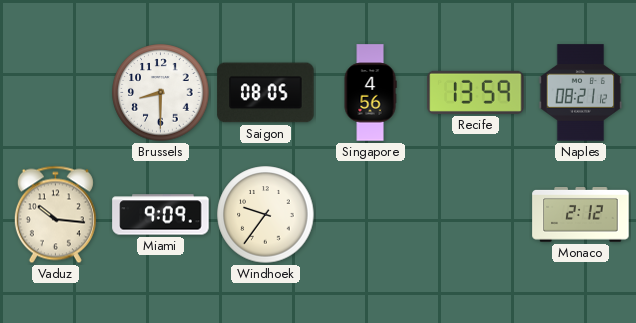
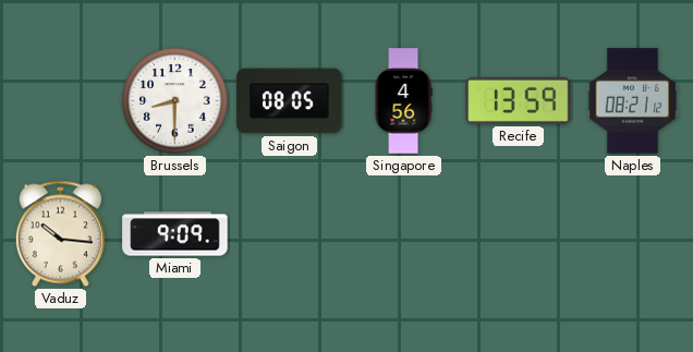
Windhoek: 9:36 -> none (266, 215)
Monaco: 2:12 -> none (581, 215)
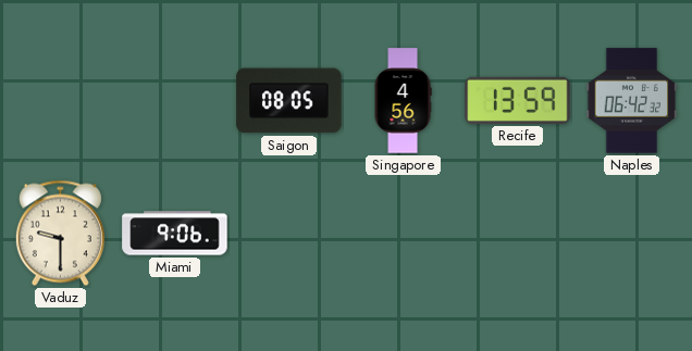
Brussels: 8:30 -> none (175, 101)
Naples: 08:21 -> 06:42 (632, 101)
Vaduz: 10:16 -> 9:30 (60, 234)
Miami: 9:09 -> 9:06 (175, 234)
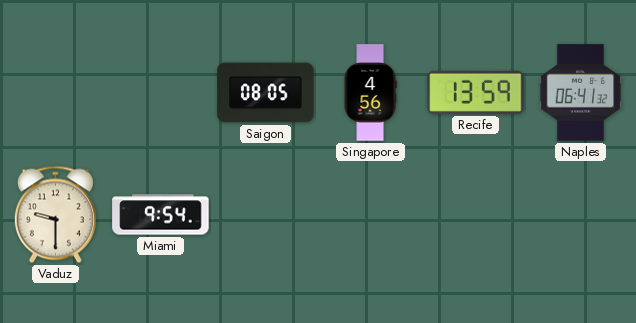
Naples: 06:42 -> 06:41 (581, 93)
Miami: 9:06 -> 9:54 (161, 215)
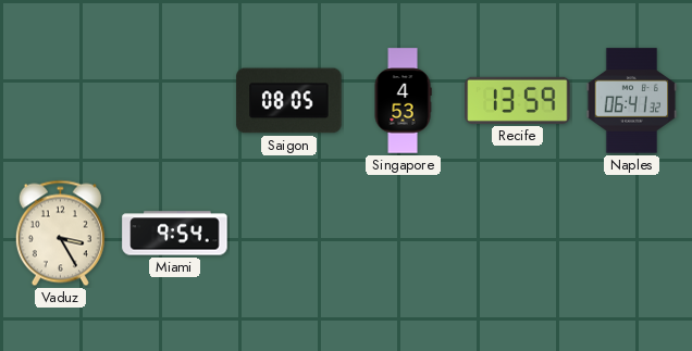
Singapore: 4:56 -> 4:53 (403, 101)
Vaduz: 9:30 -> 3:25 (60, 234)
